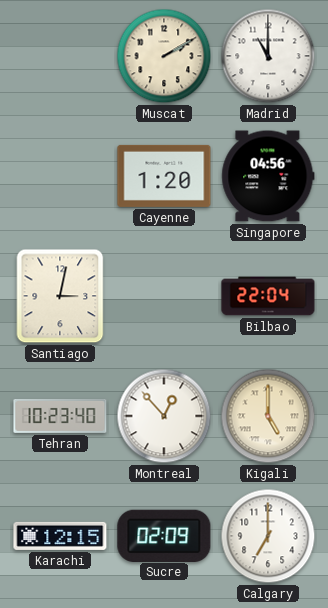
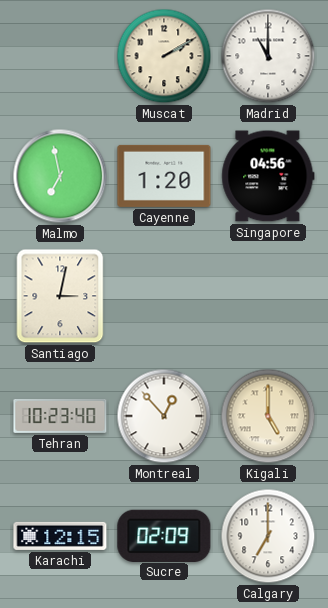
Malmo: none -> 6:58 (60, 176)
Bilbao: 22:04 -> none (268, 296)
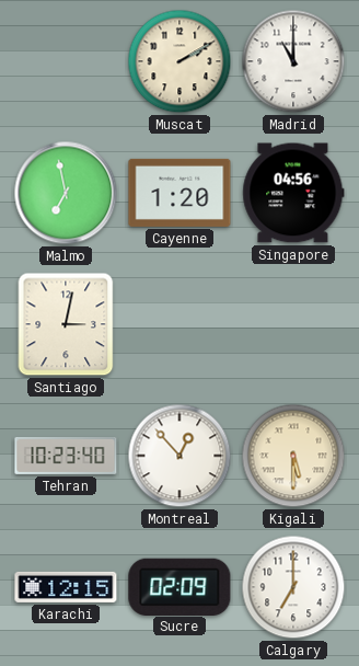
Kigali: 5:00 -> 5:30 (293, 456)
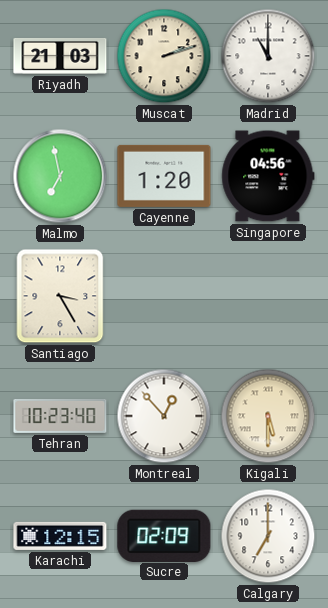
Riyadh: none -> 21:03 (60, 56)
Muscat: 2:10 -> 2:12 (164, 56)
Santiago: 3:02 -> 3:25 (60, 296)
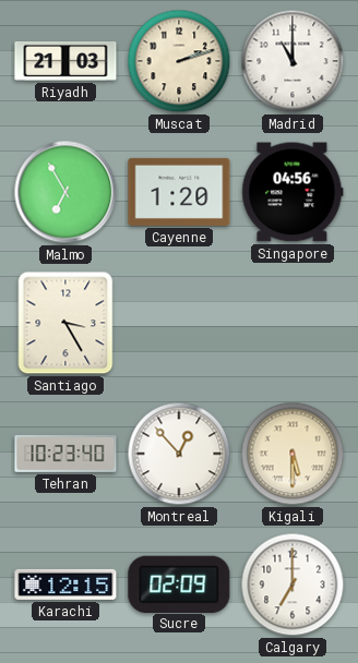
Malmo: 6:58 -> 6:55 (65, 192)
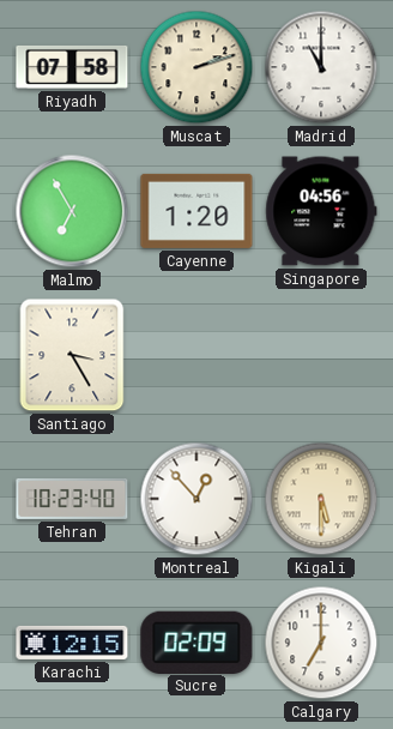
Riyadh: 21:03 -> 07:58 (72, 67)
